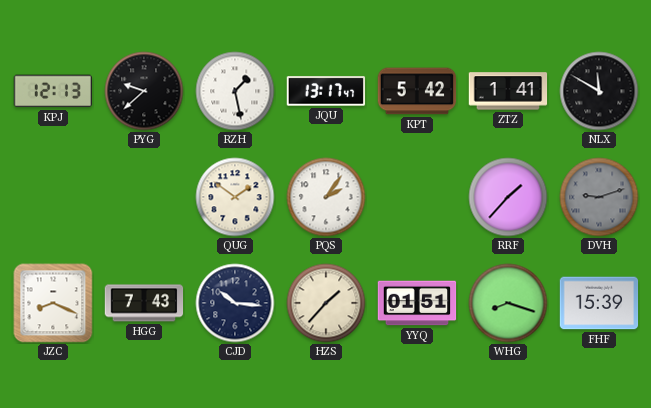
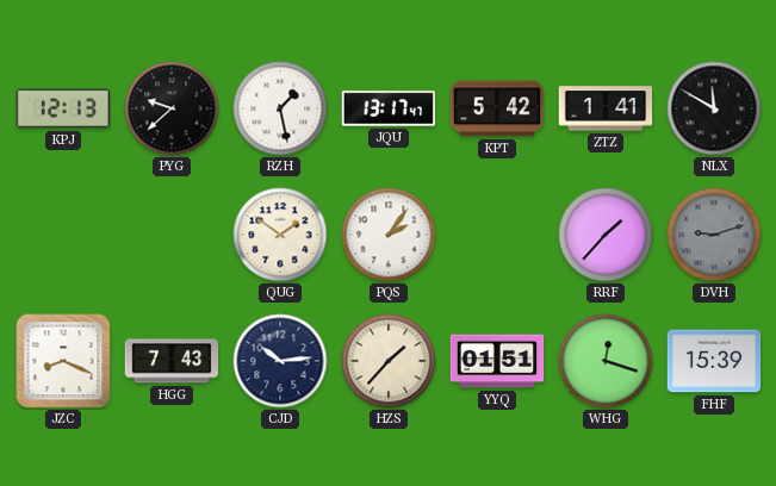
CJD: 10:16 -> 10:14 (280, 361)
WHG: 8:18 -> 12:18 (606, 361)
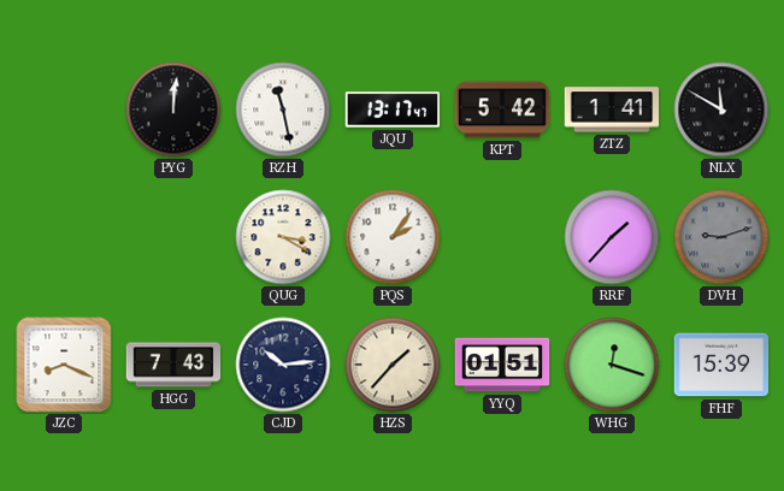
KPJ: 12:13 -> none (62, 108)
PYG: 9:38 -> 12:01 (173, 110)
RZH: 1:28 -> 11:28 (283, 110)
QUG: 1:51 -> 3:20 (283, 237)
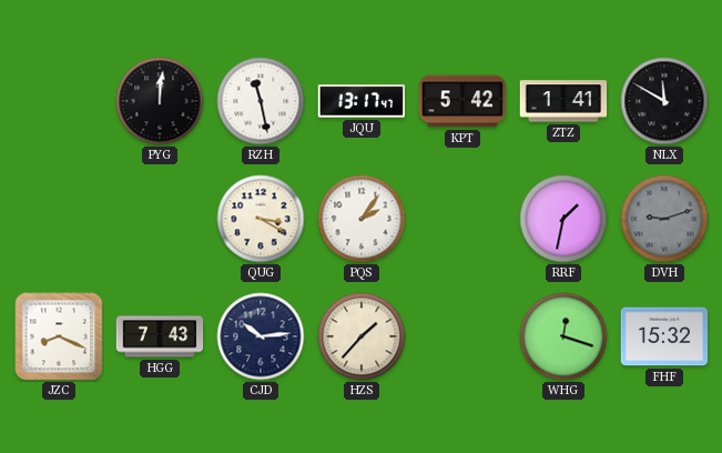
RRF: 1:37 -> 1:32 (563, 219)
YYQ: 01:51 -> none (502, 365)
FHF: 15:39 -> 15:32 (664, 336)
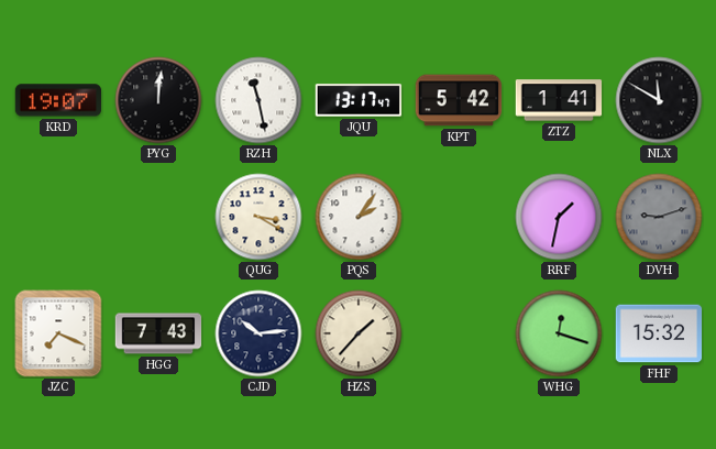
KRD: none -> 19:07 (58, 100)
JZC: 8:19 -> 7:19 (58, 333)
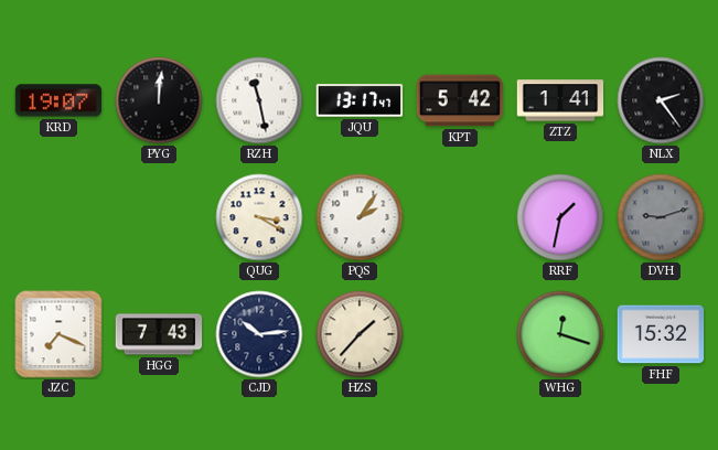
NLX: 11:50 -> 2:24 (661, 100)
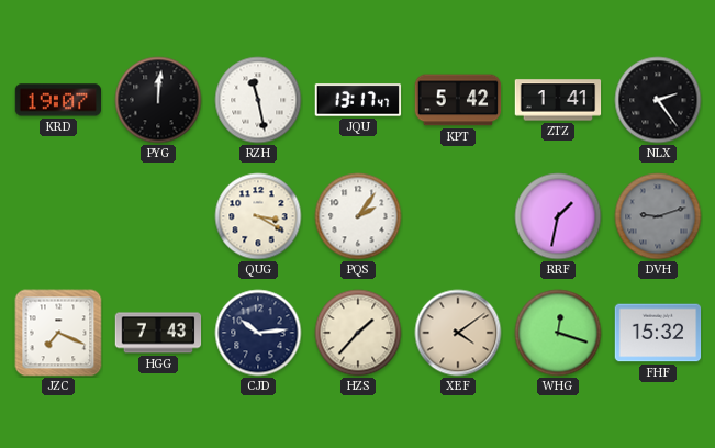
XEF: none -> 4:09 (458, 333)
